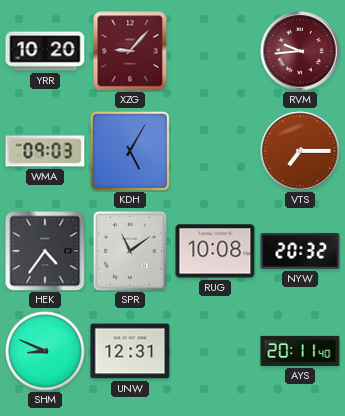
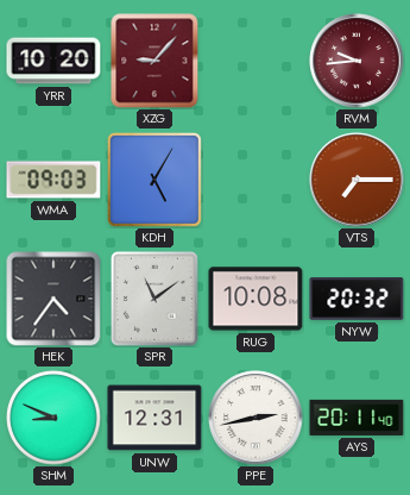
PPE: none -> 2:43 (256, 418)
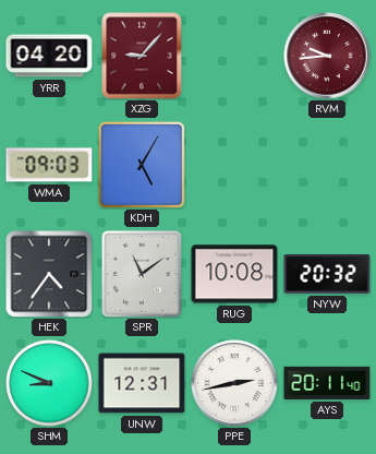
YRR: 10:20 -> 04:20 (49, 56)
VTS: 7:15 -> none (357, 180)
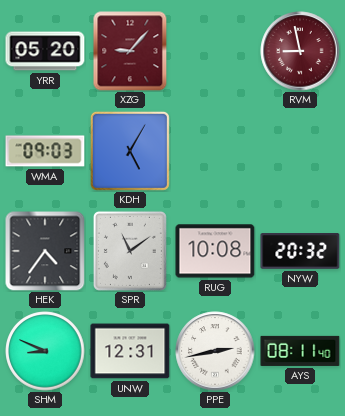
YRR: 04:20 -> 05:20 (45, 51)
RVM: 9:44 -> 8:58 (300, 51)
AYS: 20:11 -> 08:11 (300, 351)
